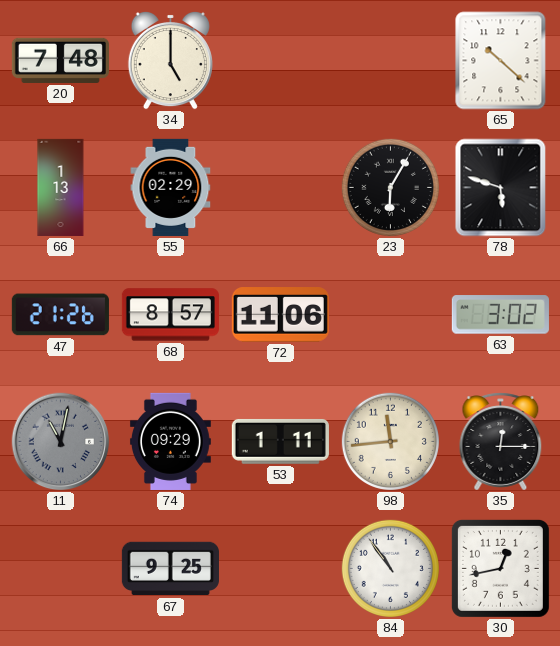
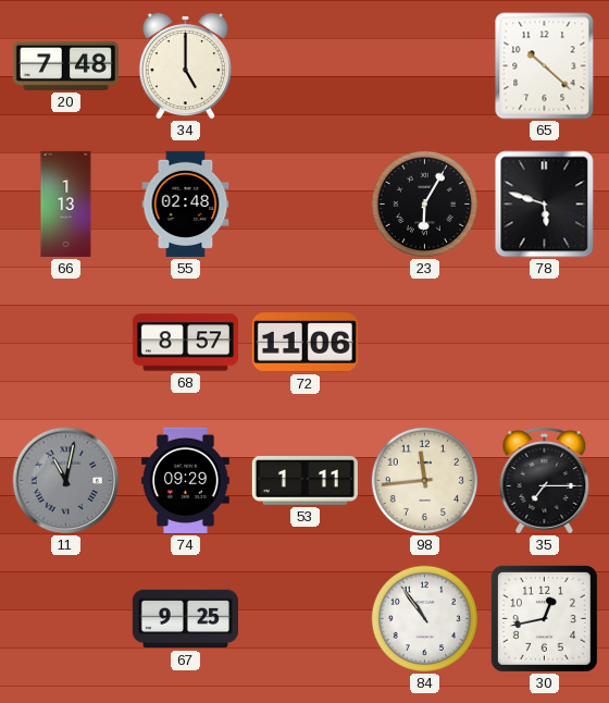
55: 02:29 -> 02:48 (186, 203)
47: 21:26 -> none (60, 315)
63: 3:02 -> none (500, 315)
35: 12:15 -> 7:15 (545, 481)
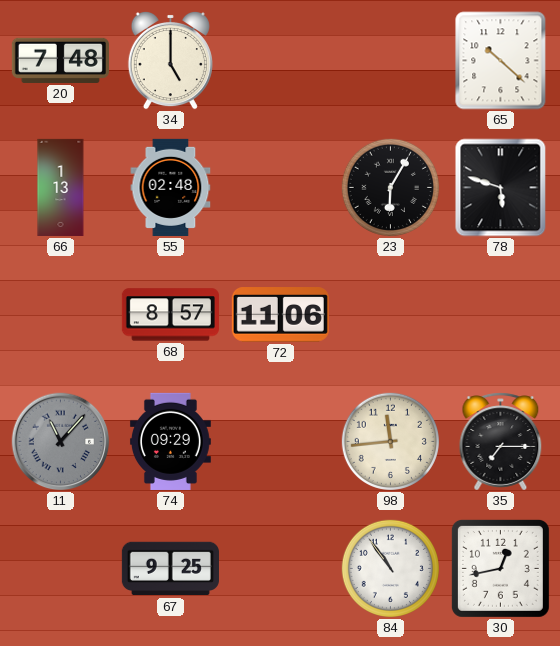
11: 11:02 -> 11:07 (61, 442)
53: 1:11 -> none (304, 480)
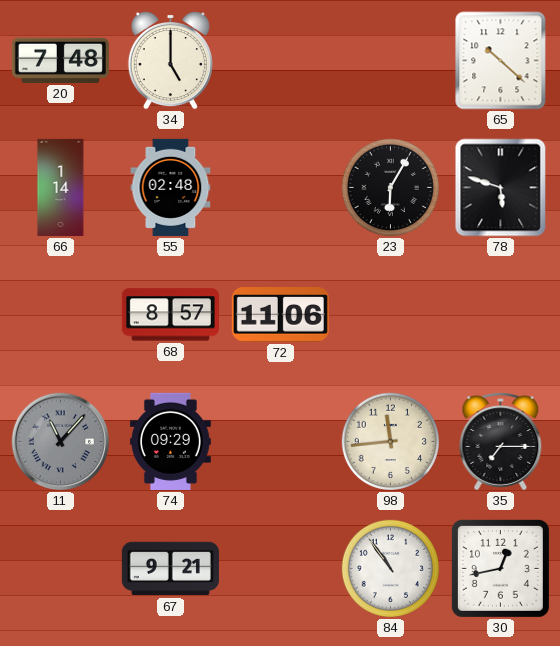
66: 1:13 -> 1:14 (61, 187)
67: 9:25 -> 9:21 (170, 569)
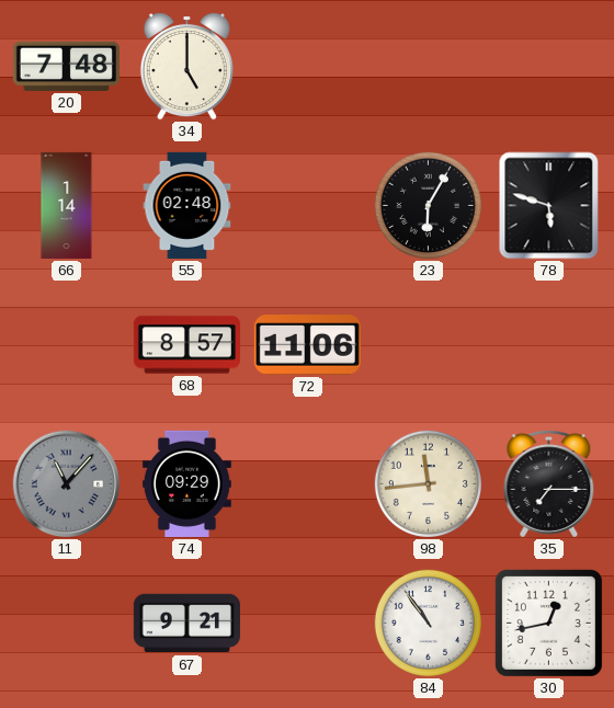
65: 10:22 -> none (501, 61)
